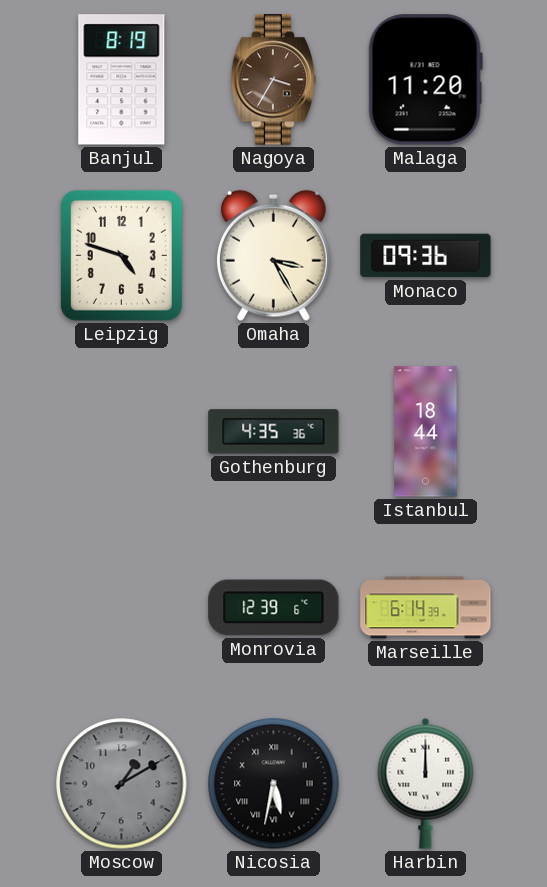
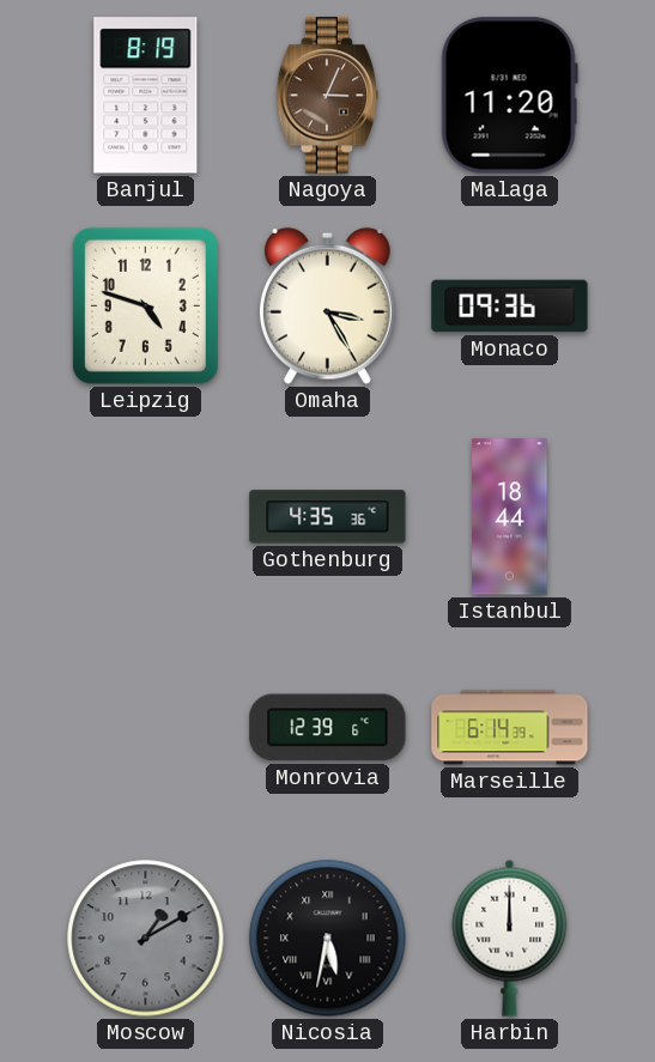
Nagoya: 3:35 -> 3:04 (327, 96)
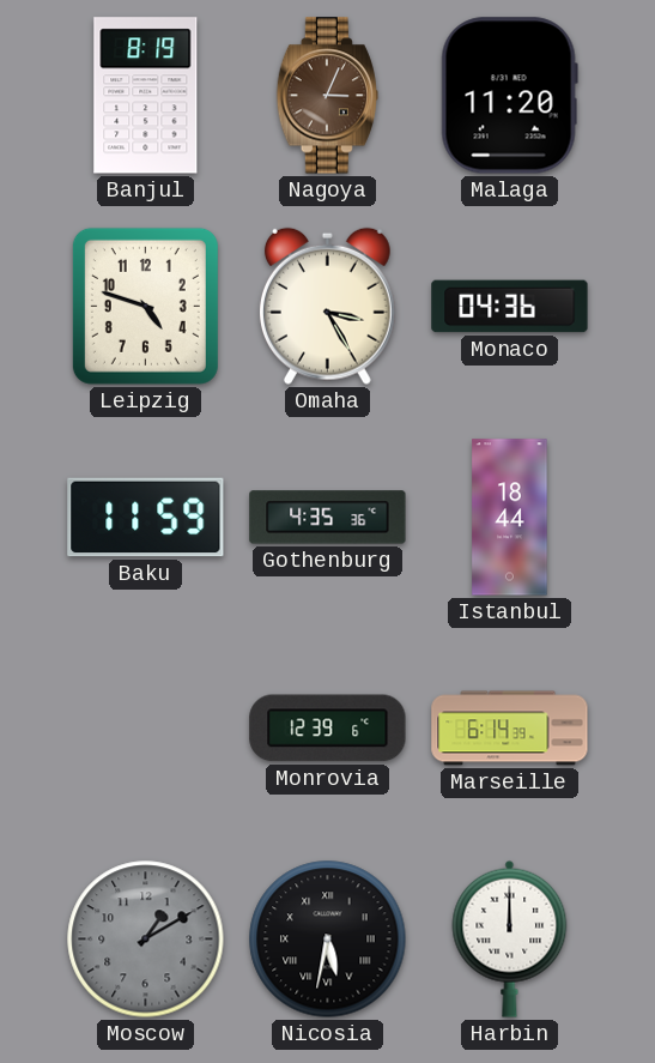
Monaco: 09:36 -> 04:36 (510, 307)
Baku: none -> 11:59 (146, 518)
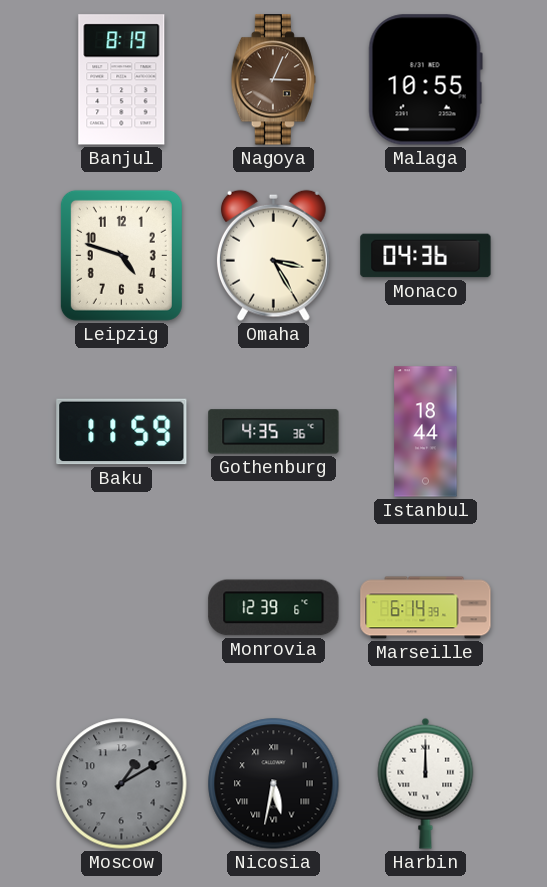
Malaga: 11:20 -> 10:55 (425, 80)
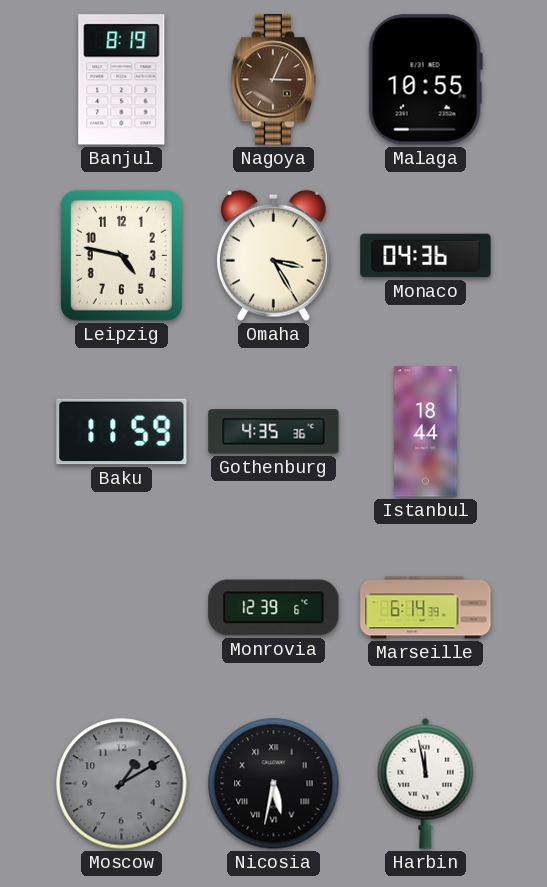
Leipzig: 4:48 -> 4:47 (121, 255)
Harbin: 12:00 -> 11:58 (426, 783)
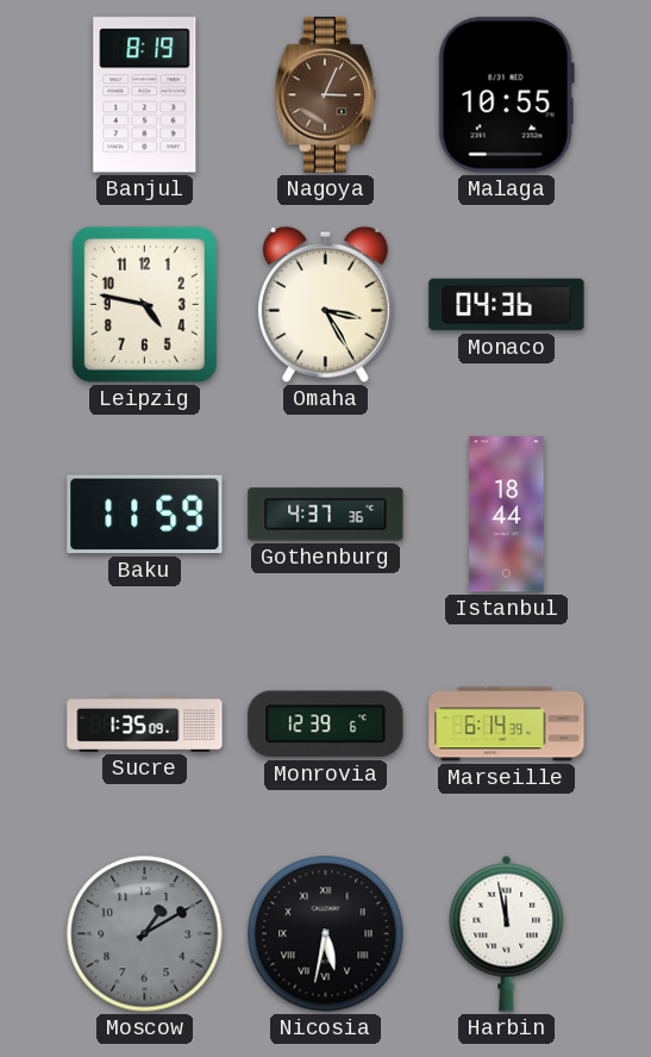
Gothenburg: 4:35 -> 4:37 (326, 515)
Sucre: none -> 1:35 (145, 725)
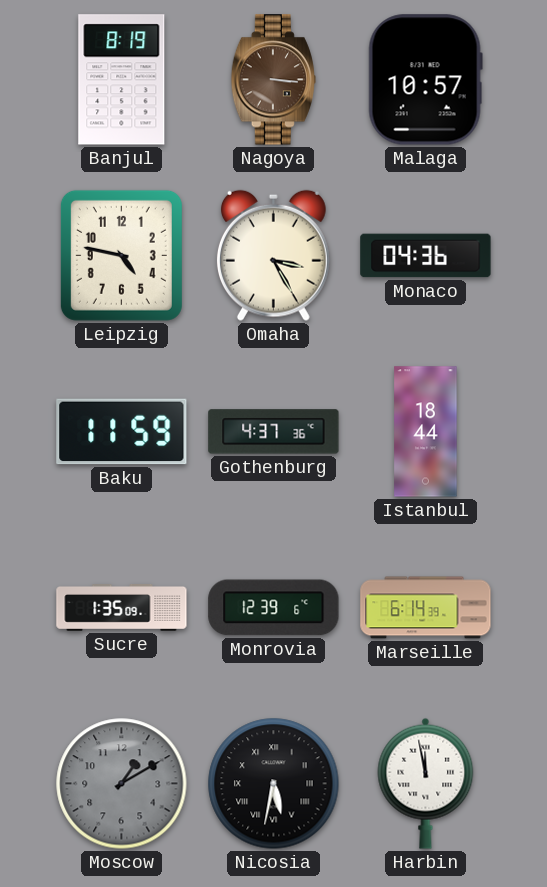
Nagoya: 3:04 -> 3:16 (273, 80)
Malaga: 10:55 -> 10:57 (425, 80)
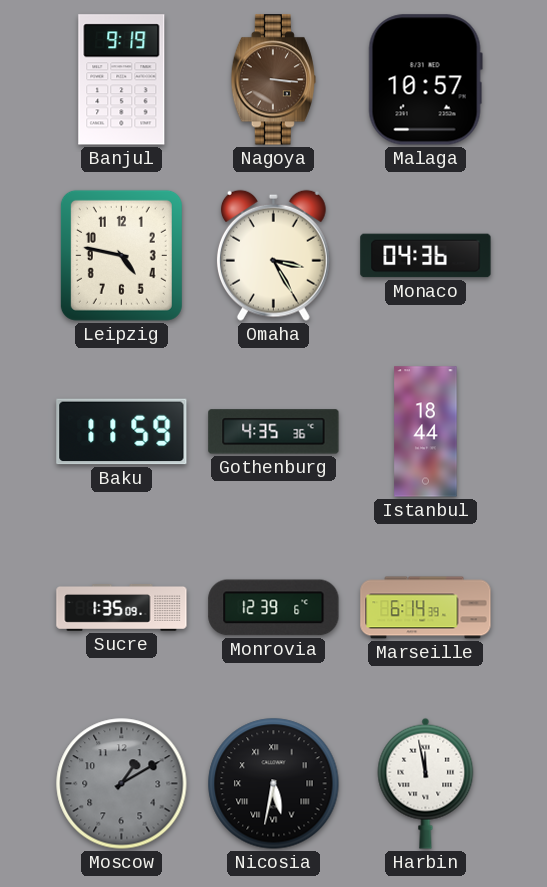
Banjul: 8:19 -> 9:19 (122, 80)
Gothenburg: 4:37 -> 4:35 (274, 432)
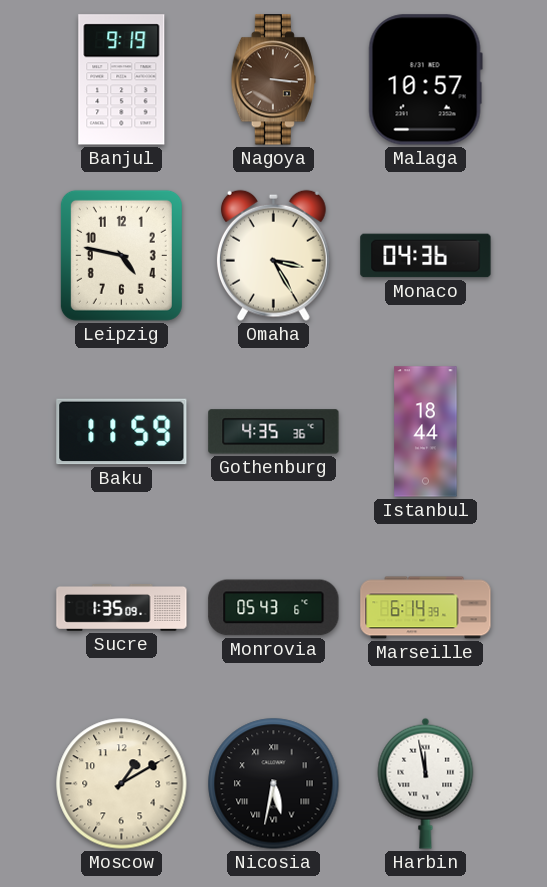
Monrovia: 12:39 -> 05:43 (274, 608)
Moscow dial: grey -> cream (122, 784)
